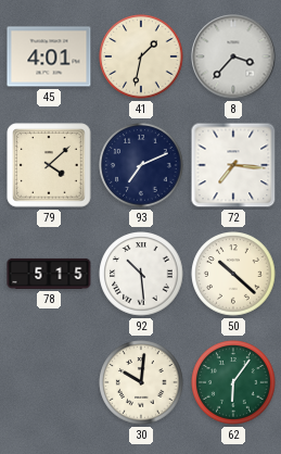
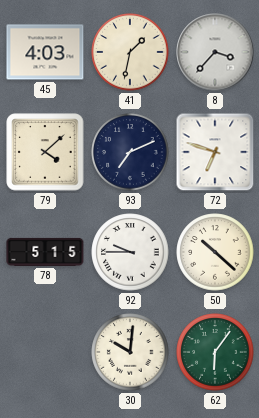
45: 4:01 -> 4:03 (45, 52)
72: 7:16 -> 6:48 (215, 152)
92: 10:29 -> 9:45 (130, 252)
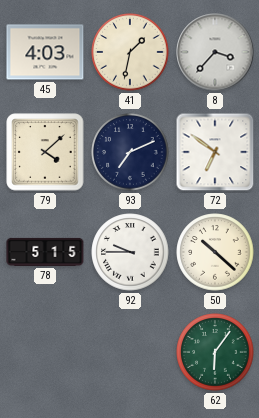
72: 6:48 -> 6:51 (215, 152)
30: 10:01 -> none (130, 352)
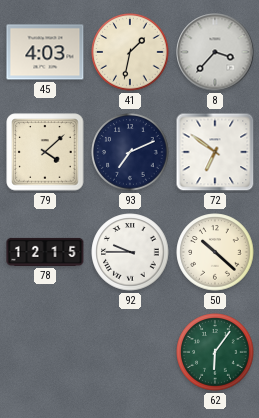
78: 5:15 -> 12:15 (45, 252)
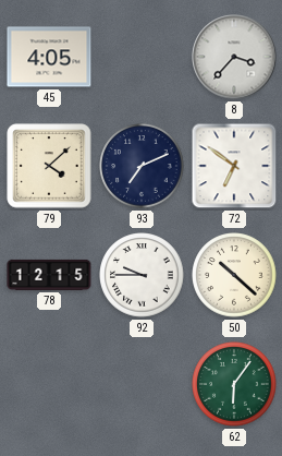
45: 4:03 -> 4:05 (49, 57)
41: 1:32 -> none (130, 52)
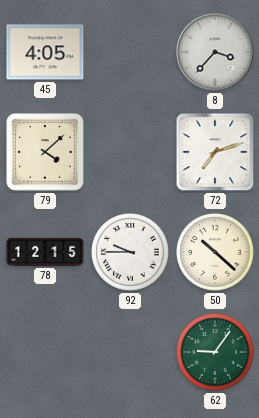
93: 7:11 -> none (142, 166)
72: 6:51 -> 7:12 (215, 152)
62: 6:06 -> 9:06 (215, 352)
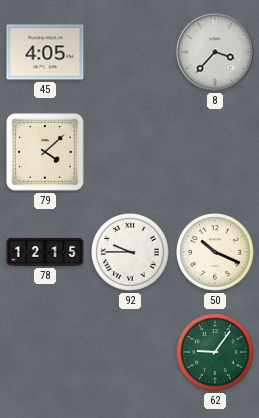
72: 7:12 -> none (215, 152)
50: 10:22 -> 10:19 (215, 252)
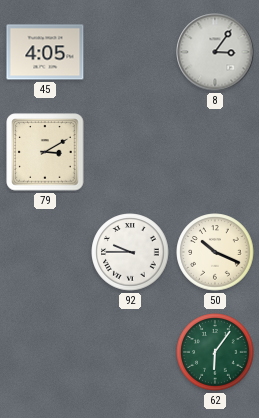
8: 3:37 -> 3:06 (215, 52)
79: 4:08 -> 3:10 (45, 152)
78: 12:15 -> none (45, 252)
62: 9:06 -> 6:06 (215, 352)
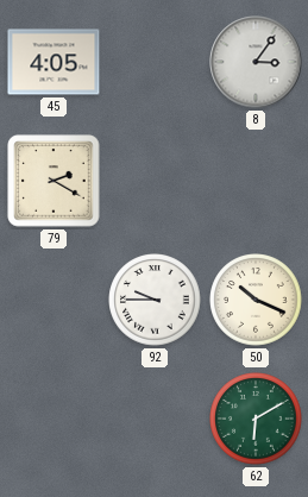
79: 3:10 -> 2:20 (54, 181)
62: 6:06 -> 6:10 (256, 419)
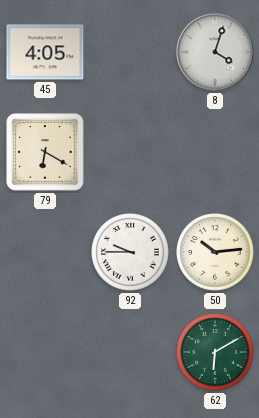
8: 3:06 -> 4:03 (215, 52)
79: 2:20 -> 6:20 (45, 152)
50: 10:19 -> 10:14 (215, 252)
